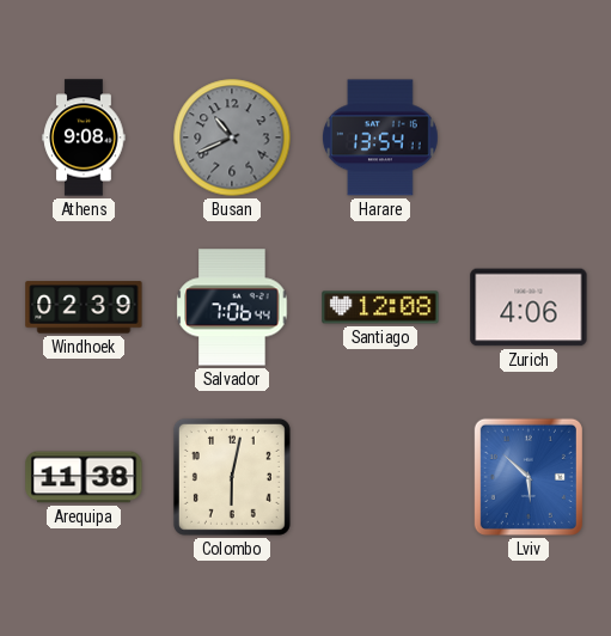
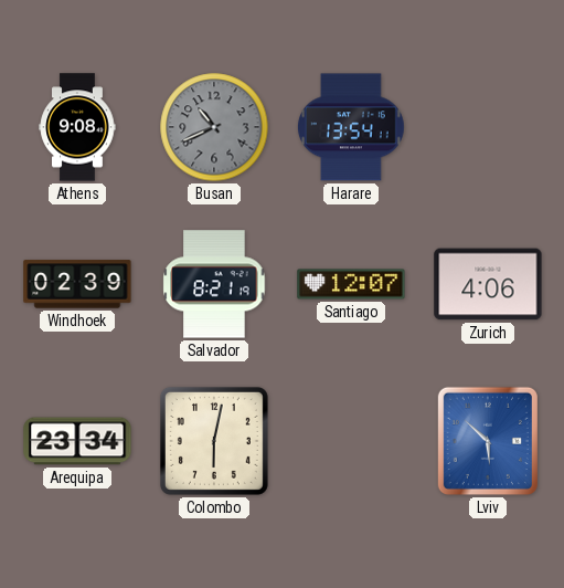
Salvador: 7:06 -> 8:21 (214, 284)
Santiago: 12:08 -> 12:07 (351, 284)
Arequipa: 11:38 -> 23:34 (77, 441)
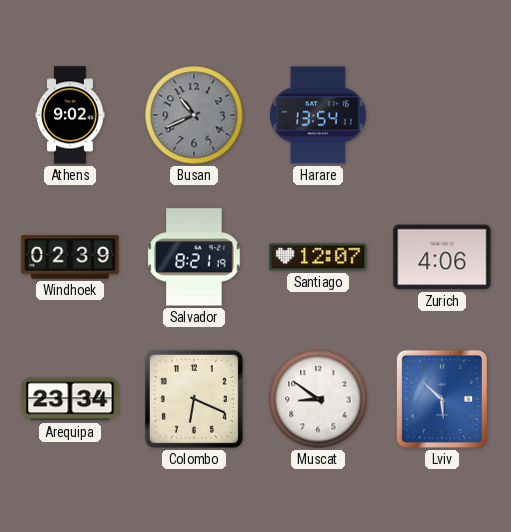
Athens: 9:08 -> 9:02 (70, 115)
Colombo: 6:02 -> 6:19 (194, 399)
Muscat: none -> 8:51 (318, 399)
